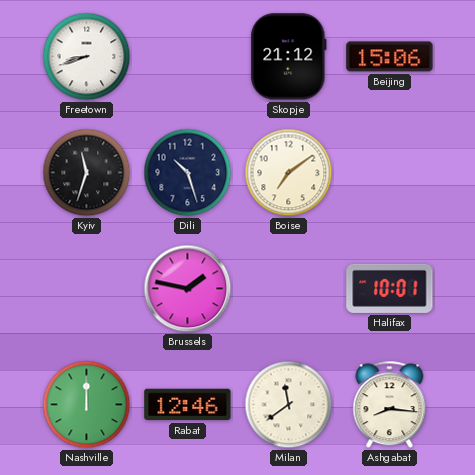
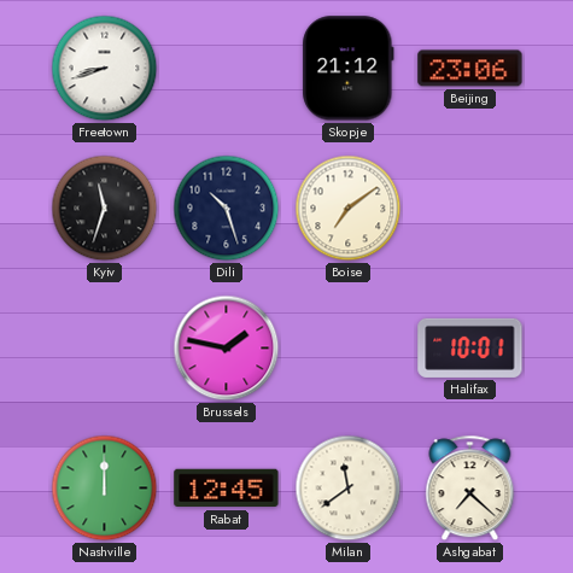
Beijing: 15:06 -> 23:06 (470, 69)
Rabat: 12:46 -> 12:45 (227, 489)
Ashgabat: 8:16 -> 7:22 (470, 489)
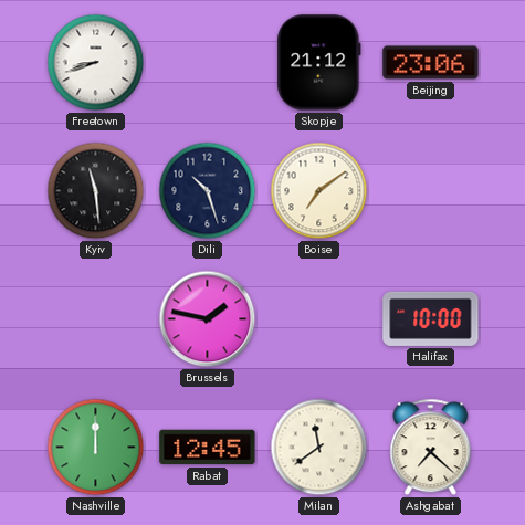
Kyiv: 11:33 -> 11:29 (96, 191)
Halifax: 10:01 -> 10:00 (431, 318)
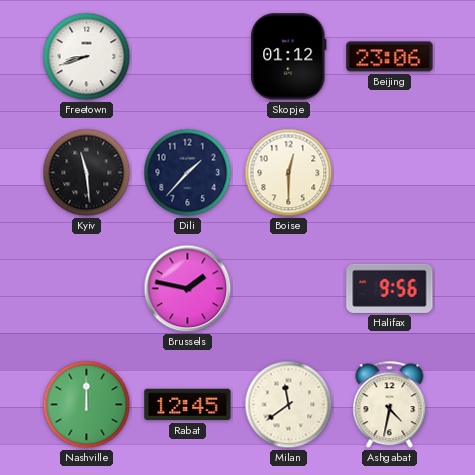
Skopje: 21:12 -> 01:12 (289, 57)
Dili: 10:27 -> 1:37 (188, 173)
Boise: 7:09 -> 12:30 (289, 173)
Halifax: 10:00 -> 9:56 (390, 288)
Ashgabat: 7:22 -> 4:32 (390, 405)
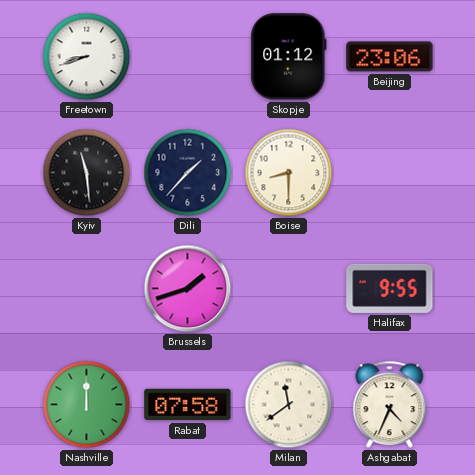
Boise: 12:30 -> 8:30 (289, 173)
Brussels: 1:47 -> 1:42 (188, 289)
Halifax: 9:56 -> 9:55 (390, 288)
Rabat: 12:45 -> 07:58 (188, 405)
Ashgabat: 4:32 -> 4:34 (390, 405)
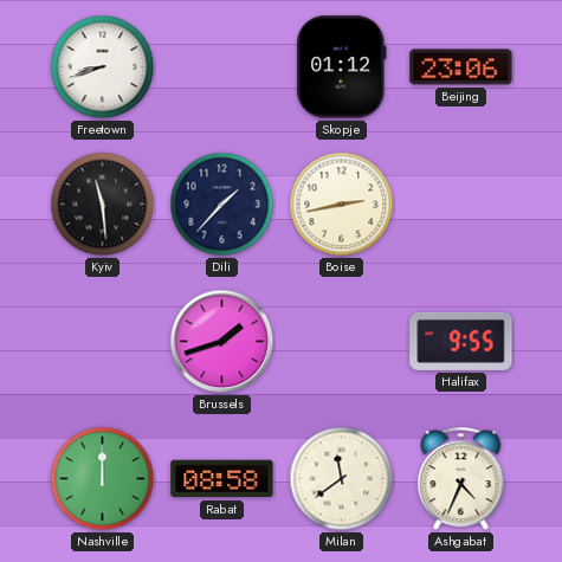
Boise: 8:30 -> 2:43 (342, 205)
Rabat: 07:58 -> 08:58 (222, 479)
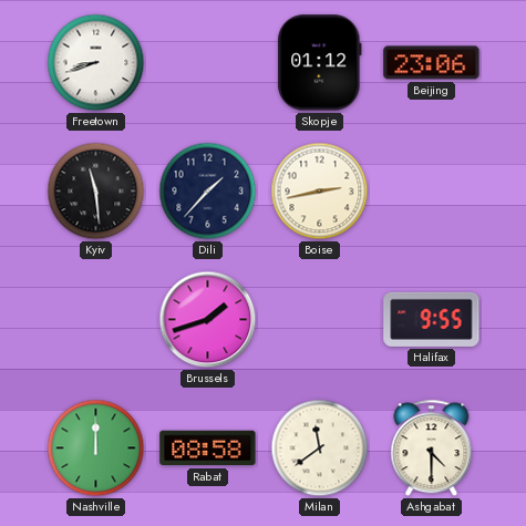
Ashgabat: 4:34 -> 4:30 (432, 448)
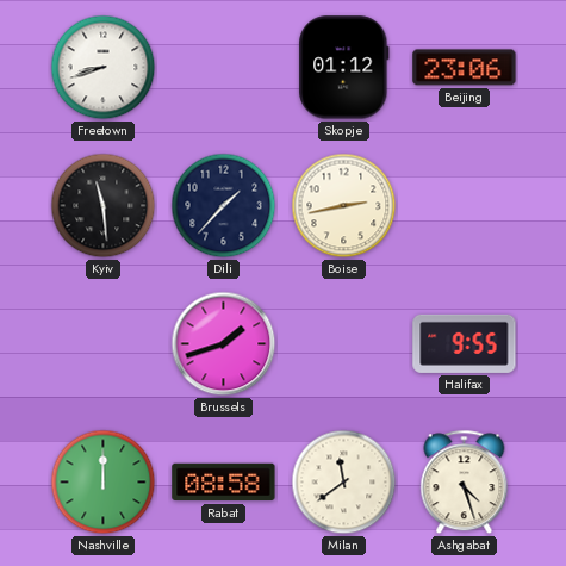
Ashgabat: 4:30 -> 4:27 (465, 483)
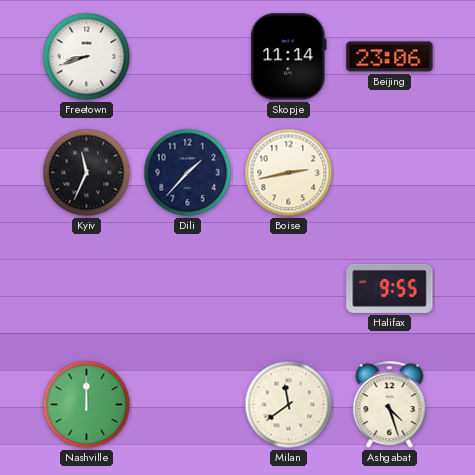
Skopje: 01:12 -> 11:14 (289, 57)
Kyiv: 11:29 -> 11:34 (87, 173)
Brussels: 1:42 -> none (224, 344)
Rabat: 08:58 -> none (224, 483)
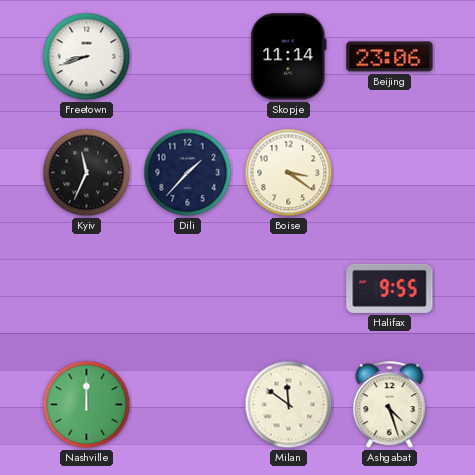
Boise: 2:43 -> 3:21 (289, 173)
Milan: 11:39 -> 11:51 (289, 405)
